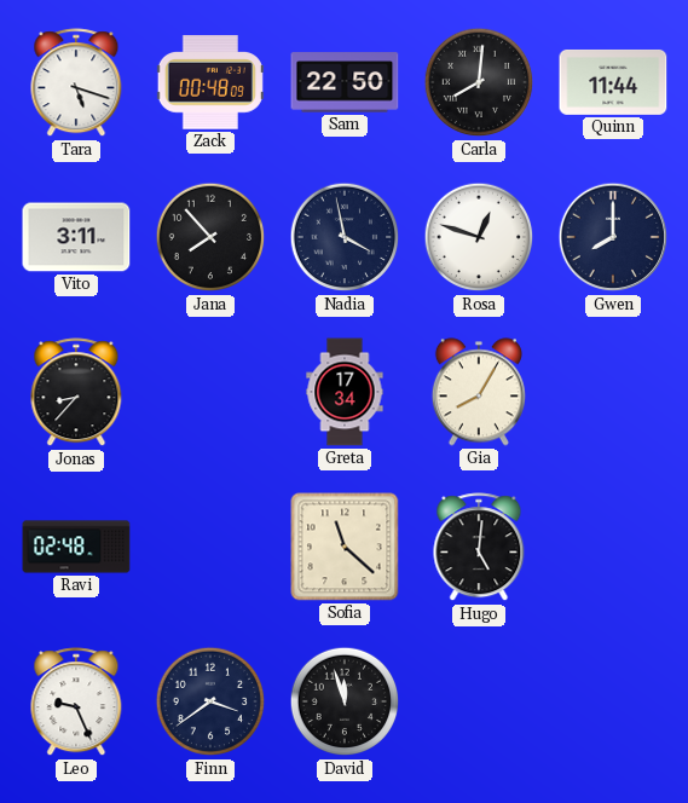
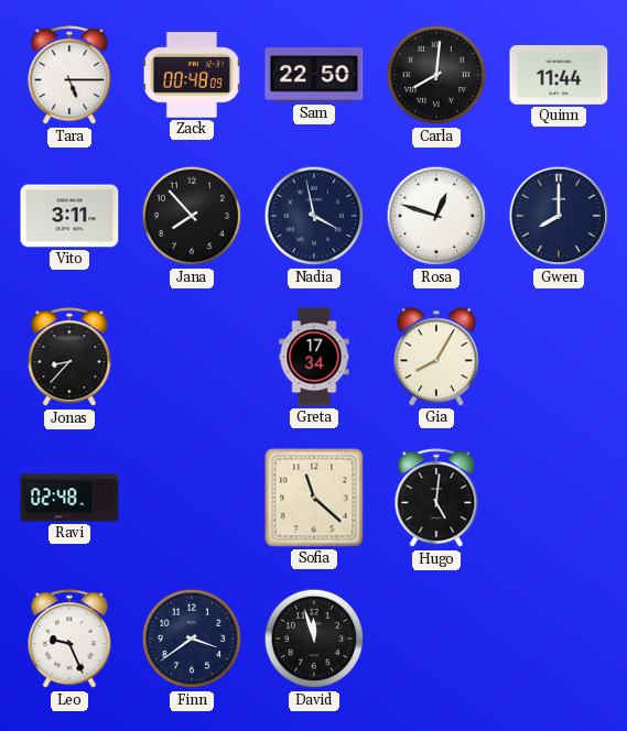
Tara: 5:18 -> 5:15 (69, 76)
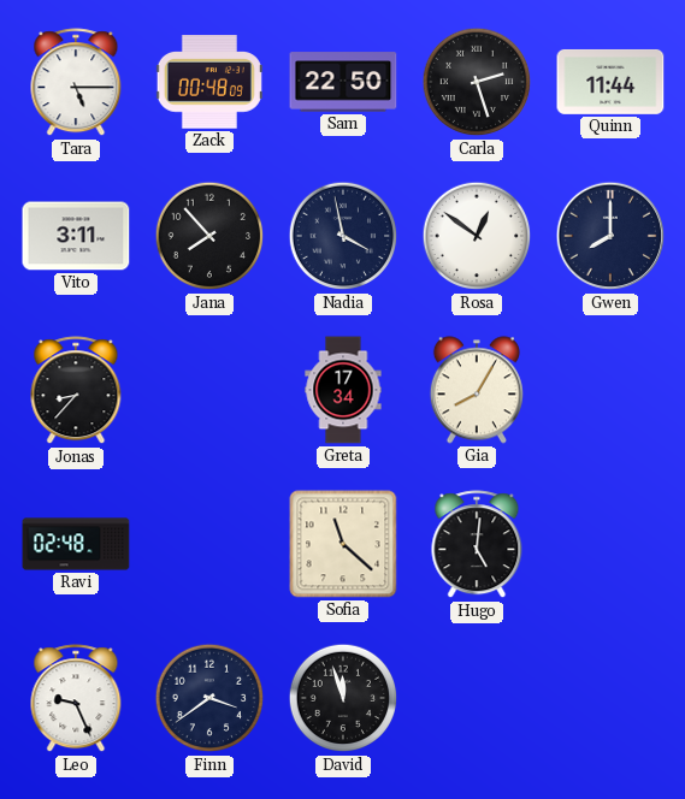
Carla: 8:01 -> 2:27 (477, 82)
Rosa: 12:48 -> 12:51 (477, 236)
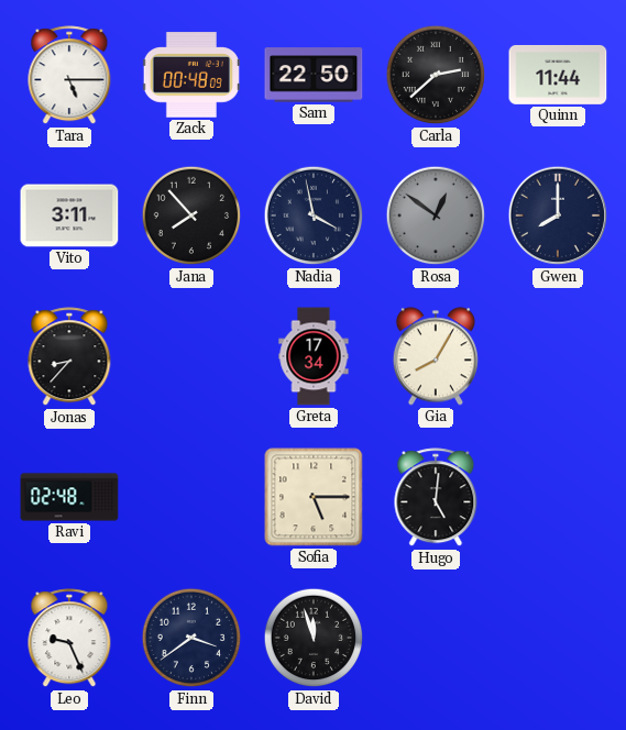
Carla: 2:27 -> 2:38 (436, 75)
Rosa dial: white -> grey (436, 215)
Sofia: 11:22 -> 5:15 (314, 497)
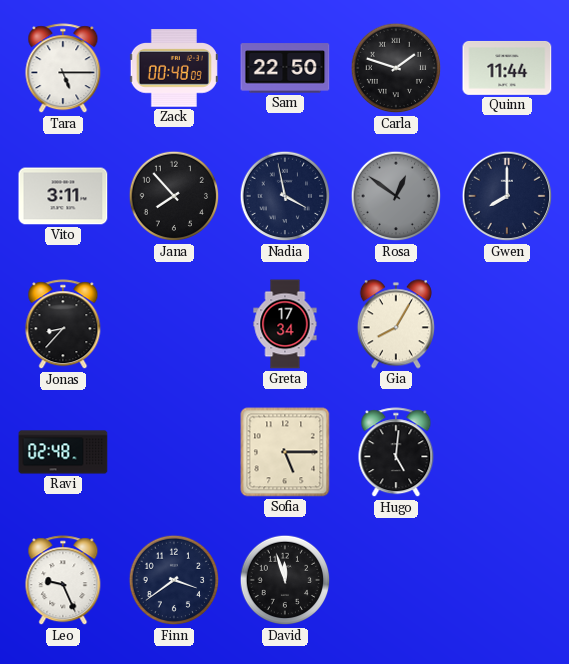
Carla: 2:38 -> 1:48 (396, 68)
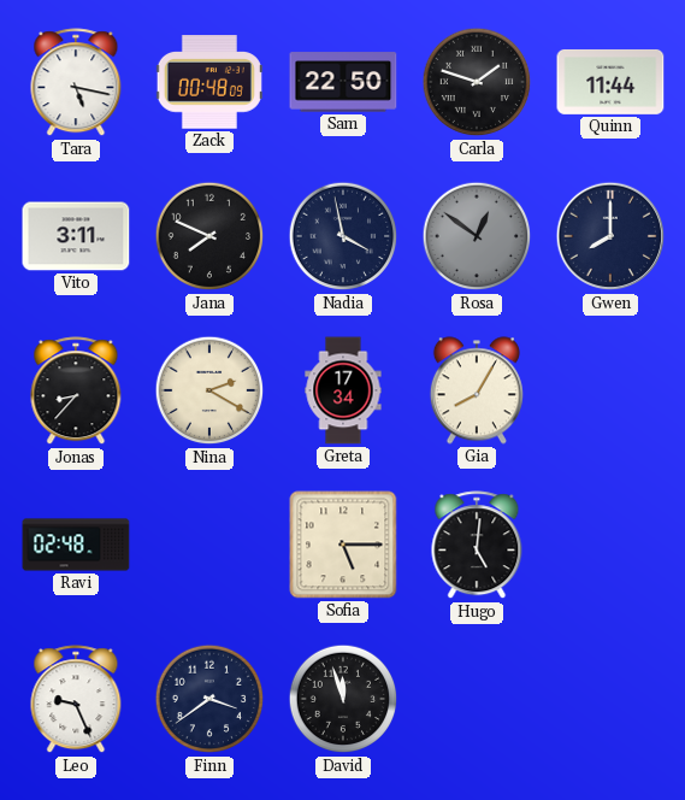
Tara: 5:15 -> 5:17 (76, 83)
Jana: 7:53 -> 7:49 (209, 236)
Nina: none -> 2:20 (209, 390)
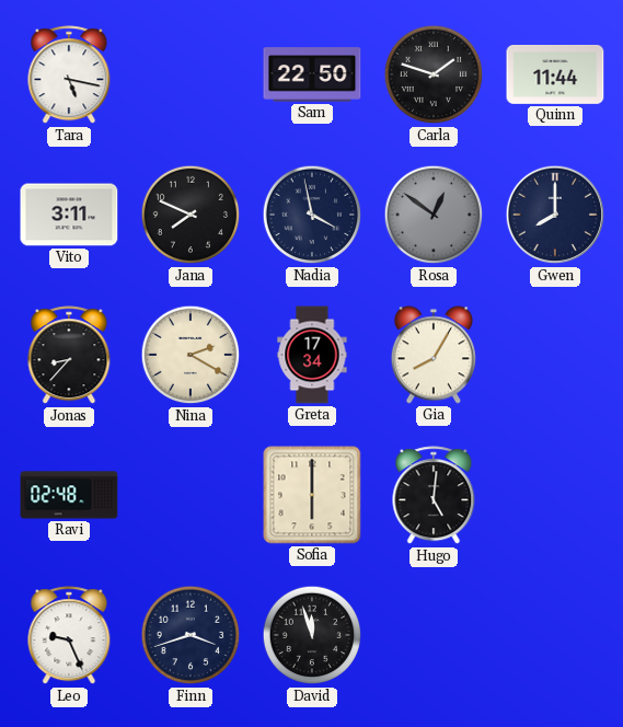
Zack: 00:48 -> none (209, 82)
Sofia: 5:15 -> 6:00 (312, 495)
Finn: 3:39 -> 3:42 (191, 635)
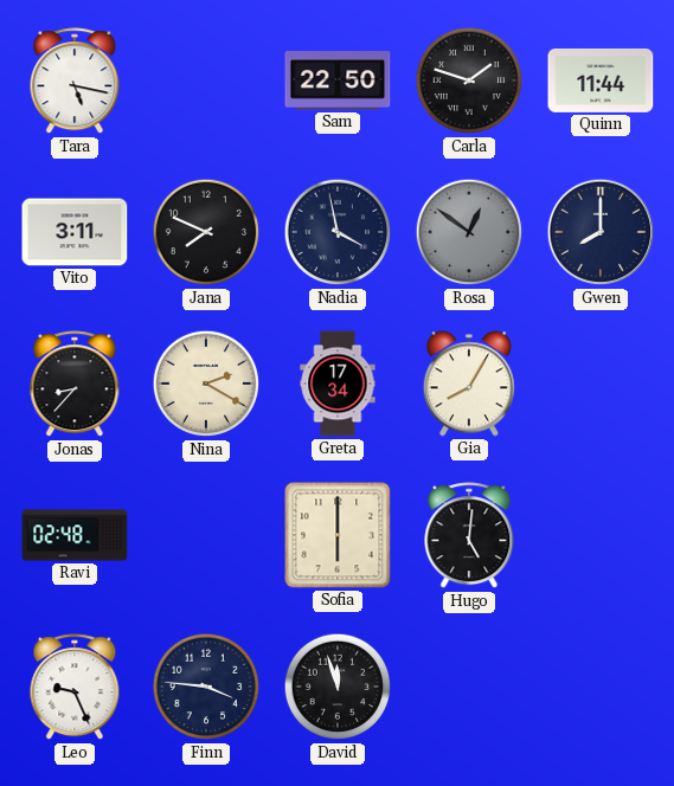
Finn: 3:42 -> 3:46 (206, 687)
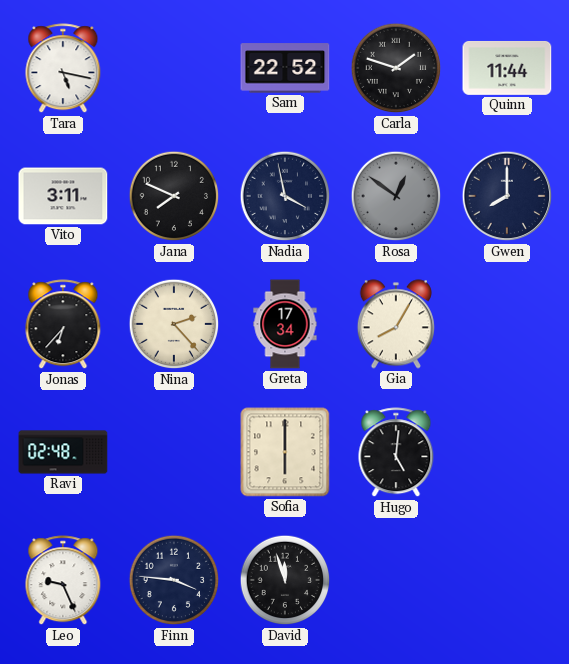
Sam: 22:50 -> 22:52 (285, 68)
Jonas: 8:37 -> 6:37 (63, 325)
Nina: 2:20 -> 2:23 (174, 324)
